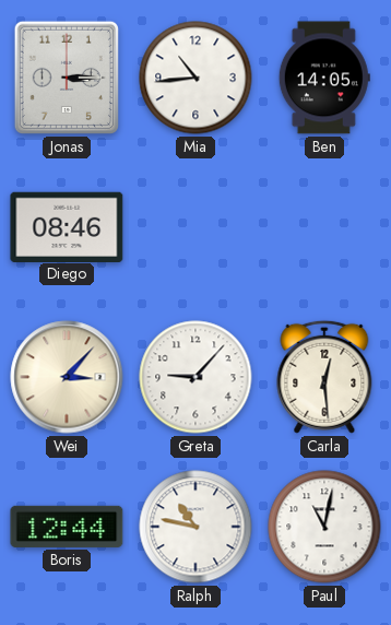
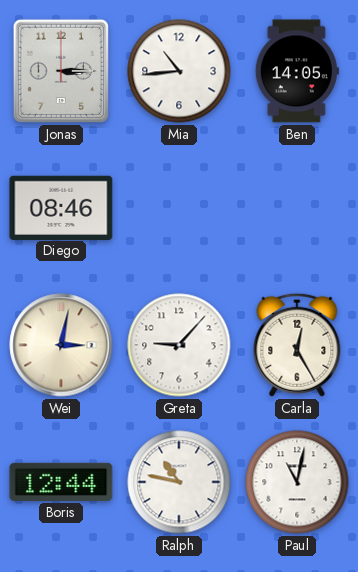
Wei: 3:07 -> 3:02 (61, 345)
Carla: 12:29 -> 12:25 (297, 345)
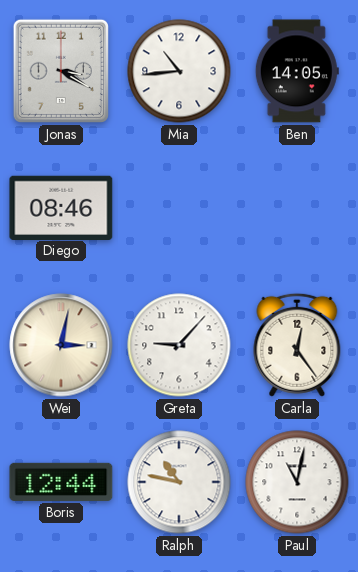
Jonas: 3:15 -> 3:20 (61, 71)
Carla: 12:25 -> 12:24 (297, 345)
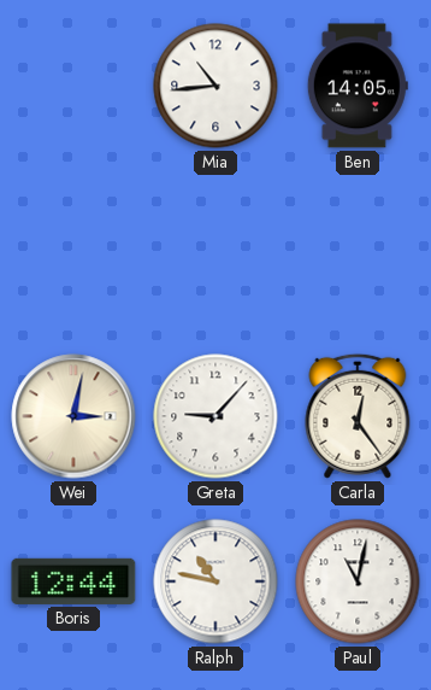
Jonas: 3:20 -> none (61, 71)
Diego: 08:46 -> none (61, 207)
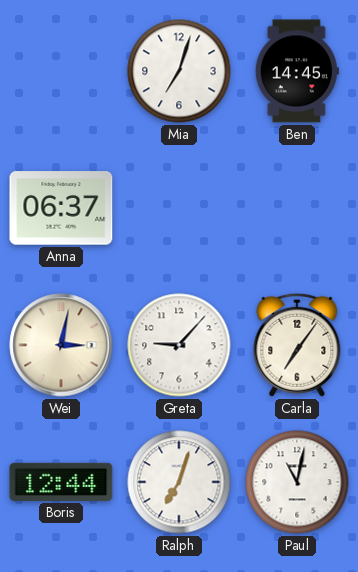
Mia: 10:44 -> 7:03 (179, 71)
Ben: 14:05 -> 14:45 (297, 71)
Anna: none -> 06:37 (61, 208)
Carla: 12:24 -> 7:06 (297, 345)
Ralph: 10:47 -> 7:03 (179, 482)
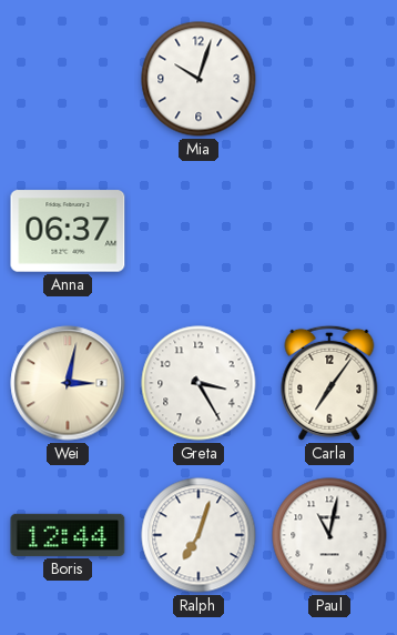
Mia: 7:03 -> 10:03 (198, 79)
Ben: 14:45 -> none (297, 71)
Greta: 9:07 -> 3:25 (198, 383)
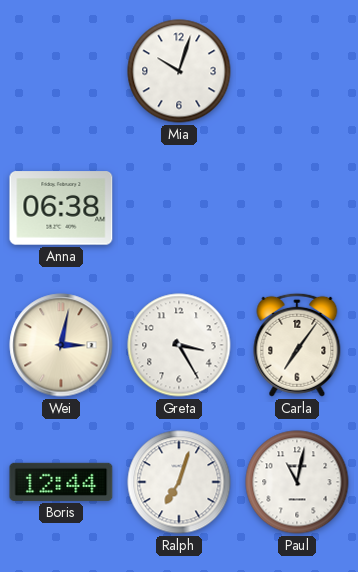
Anna: 06:37 -> 06:38 (61, 208)
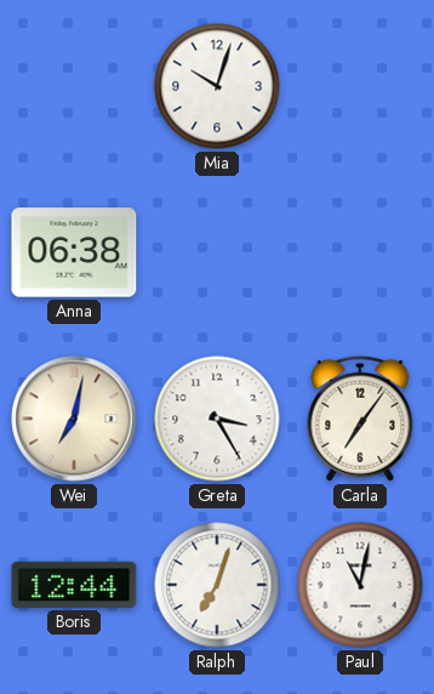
Wei: 3:02 -> 7:02 (74, 419)
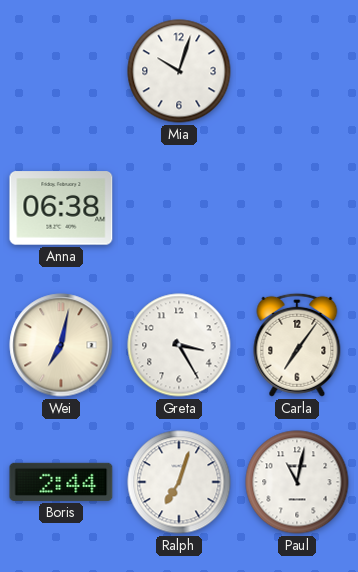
Boris: 12:44 -> 2:44 (61, 482)
